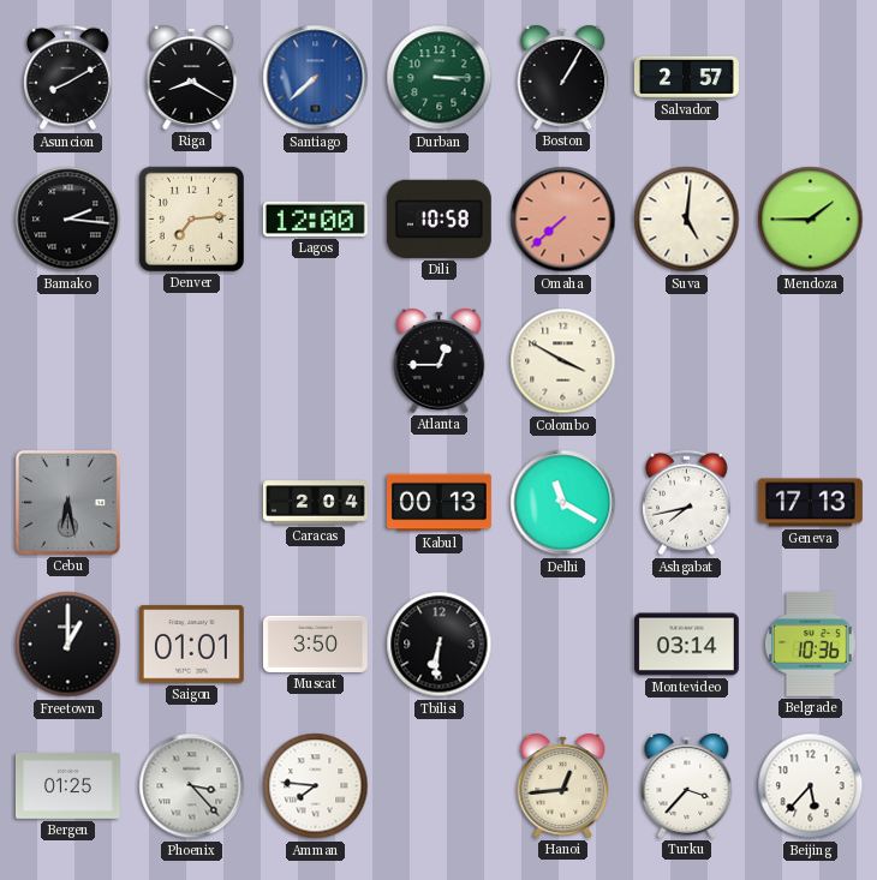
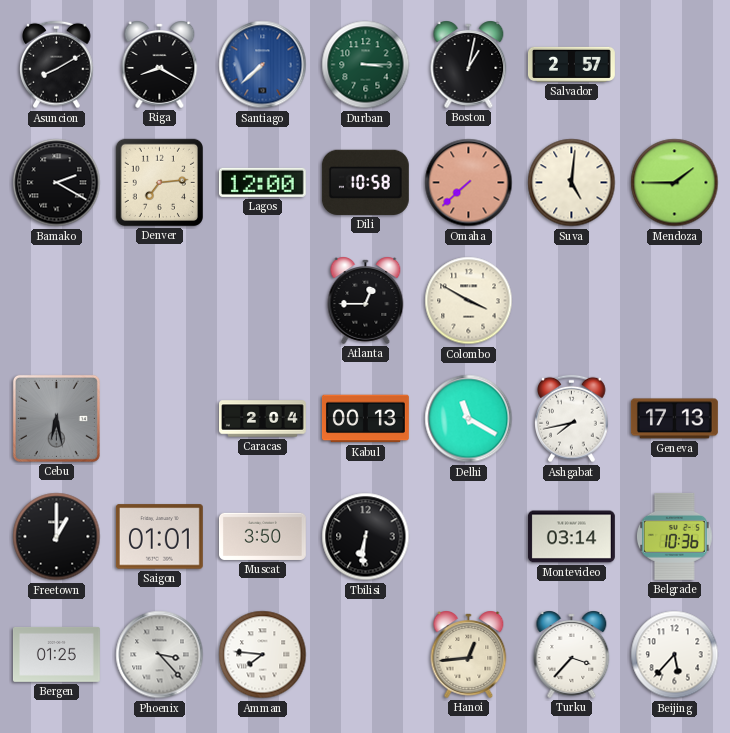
Boston: 1:05 -> 1:02 (469, 64)
Bamako: 2:16 -> 2:20 (57, 183)
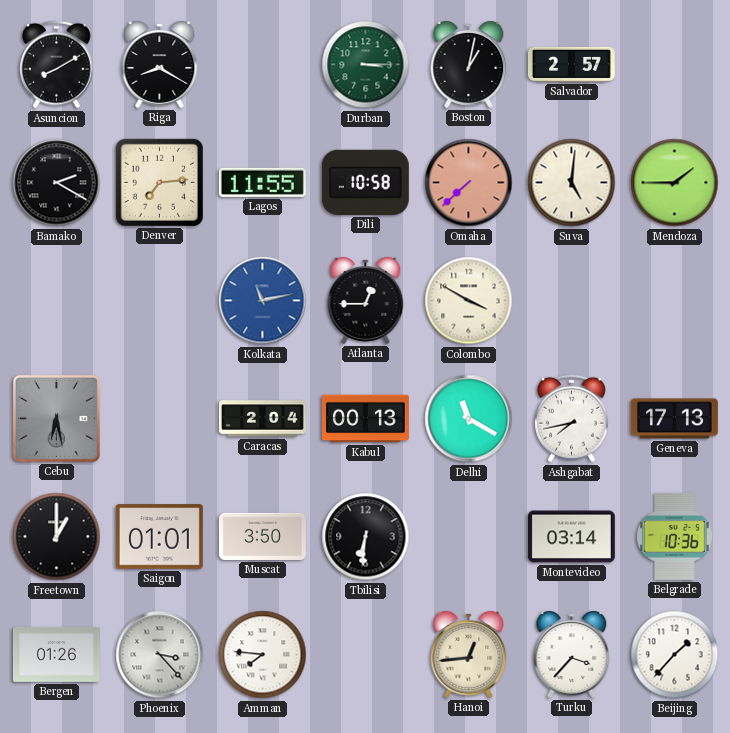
Santiago: 7:38 -> none (263, 65)
Lagos: 12:00 -> 11:55 (262, 182)
Kolkata: none -> 11:13 (263, 301)
Bergen: 01:25 -> 01:26 (56, 654)
Beijing: 5:37 -> 1:37 (675, 655)
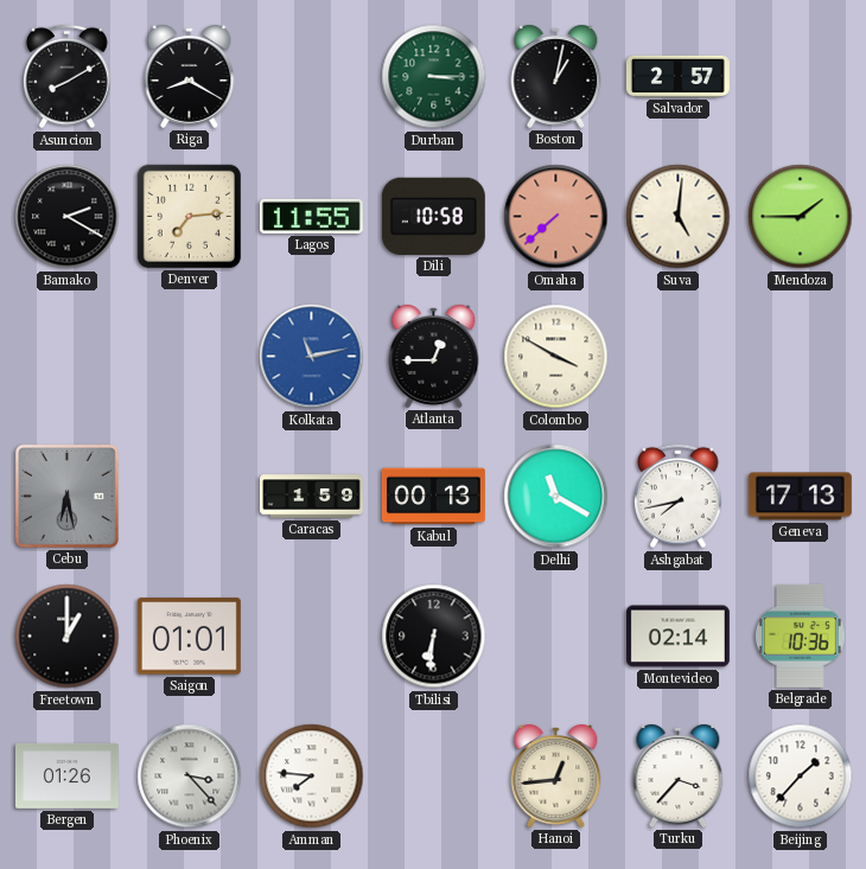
Caracas: 2:04 -> 1:59 (312, 497)
Muscat: 3:50 -> none (262, 536)
Montevideo: 03:14 -> 02:14 (677, 637)
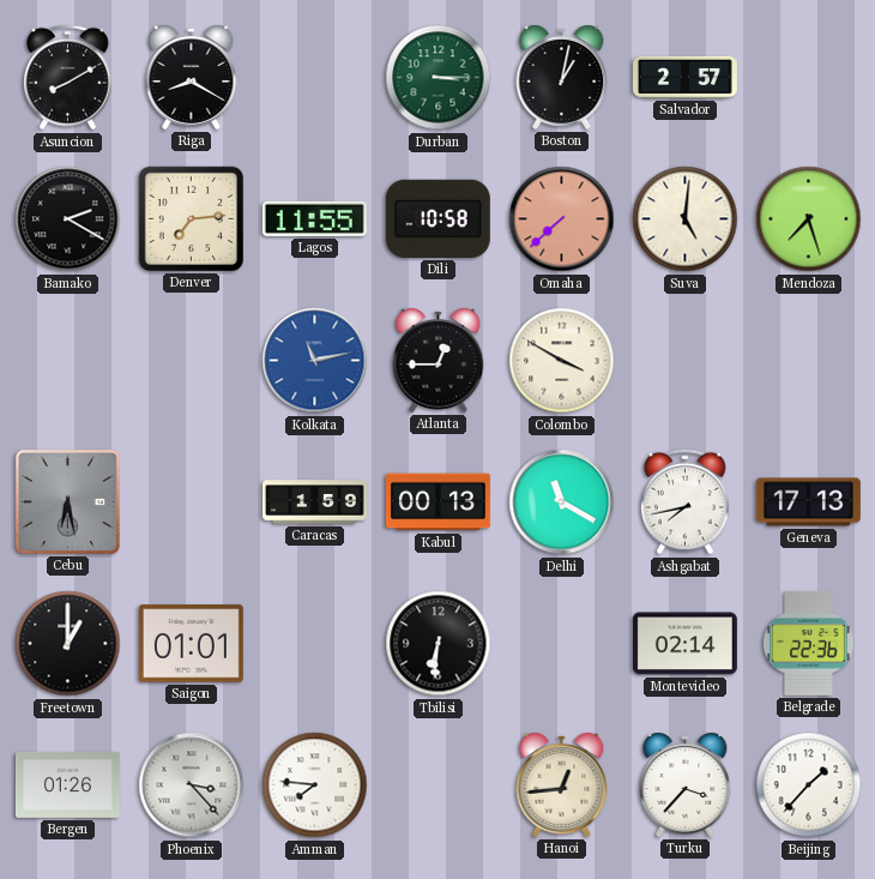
Mendoza: 1:45 -> 7:27 (809, 219)
Belgrade: 10:36 -> 22:36 (808, 643)
